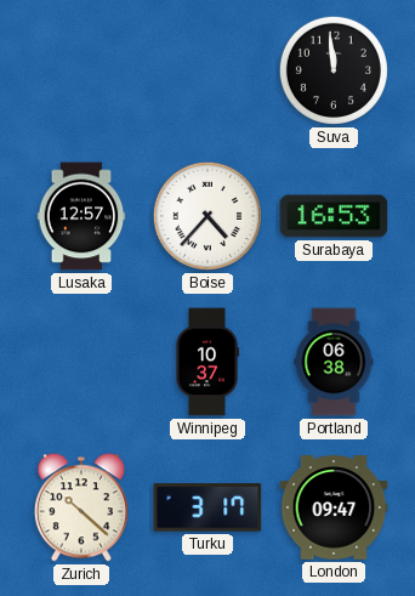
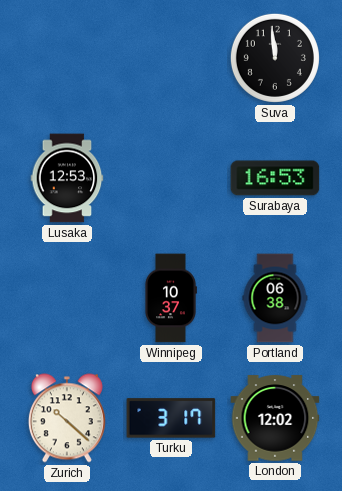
Lusaka: 12:57 -> 12:53 (67, 178)
Boise: 4:37 -> none (207, 216)
London: 09:47 -> 12:02 (275, 418)
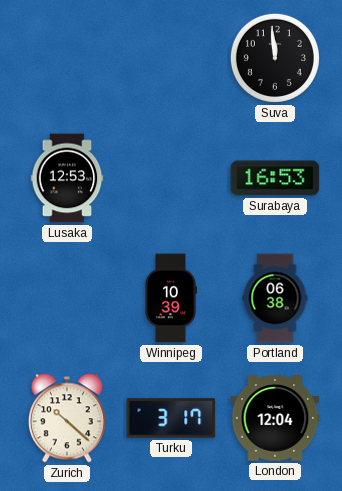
Winnipeg: 10:37 -> 10:39 (171, 298)
London: 12:02 -> 12:04 (275, 418)
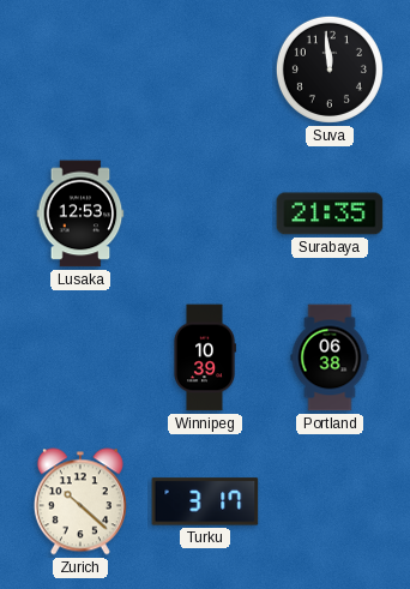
Surabaya: 16:53 -> 21:35 (330, 214)
London: 12:04 -> none (275, 418)
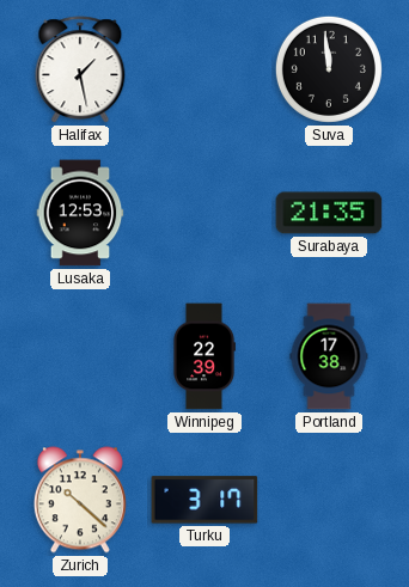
Halifax: none -> 1:28 (80, 71)
Winnipeg: 10:39 -> 22:39 (204, 356)
Portland: 06:38 -> 17:38 (329, 356)
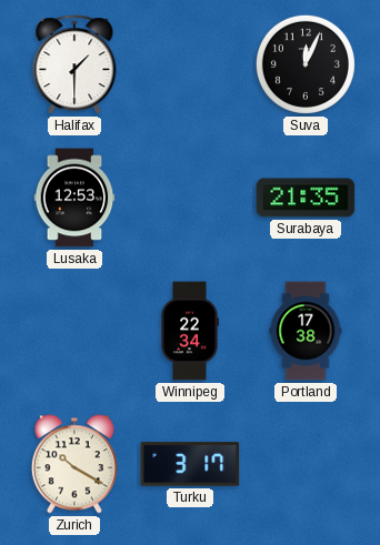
Halifax: 1:28 -> 1:30 (74, 65)
Suva: 11:59 -> 12:04 (306, 64)
Winnipeg: 22:39 -> 22:34 (190, 331)
Zurich: 10:22 -> 10:20 (74, 464)
